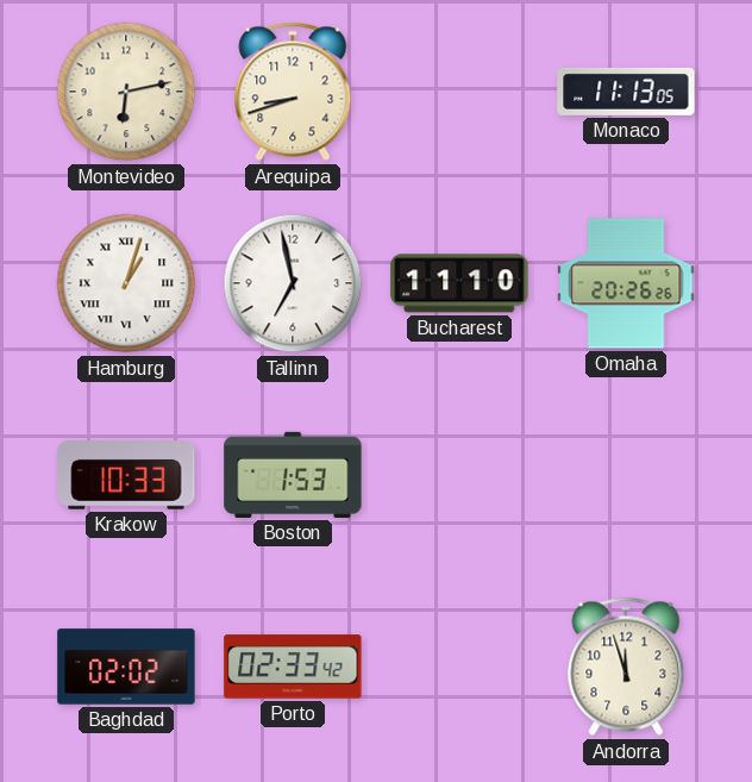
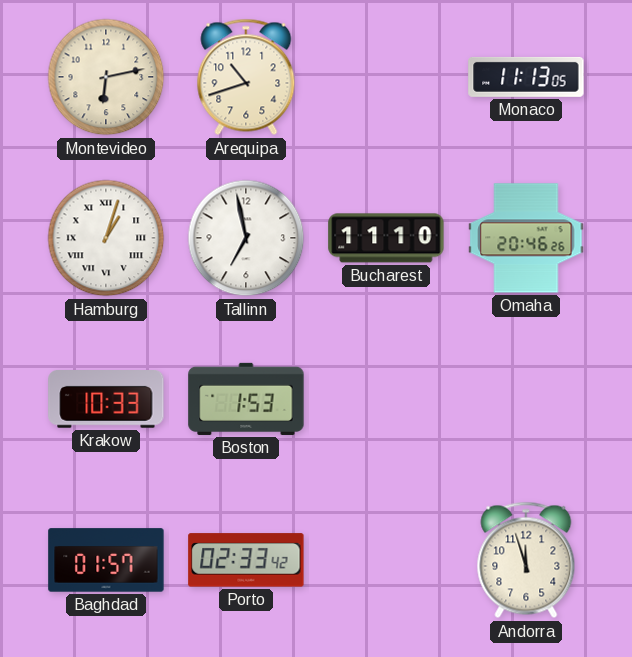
Arequipa: 8:42 -> 10:42 (246, 77)
Omaha: 20:26 -> 20:46 (526, 238)
Baghdad: 02:02 -> 01:57 (106, 560)
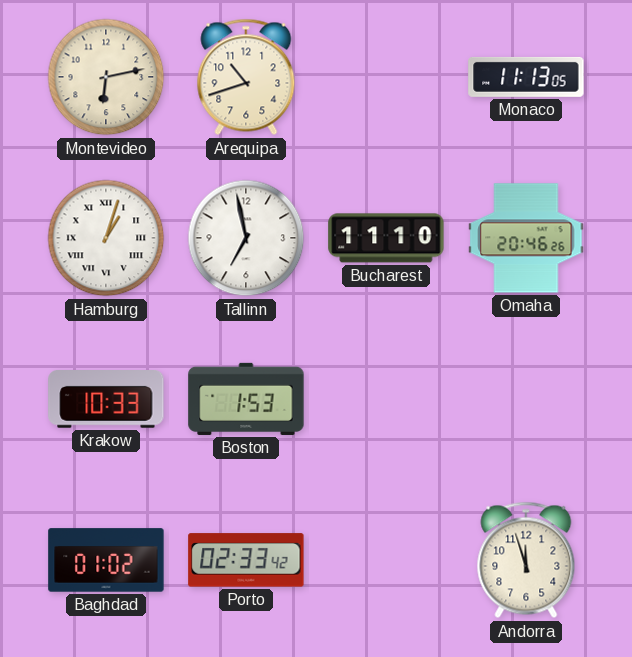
Baghdad: 01:57 -> 01:02 (106, 560)
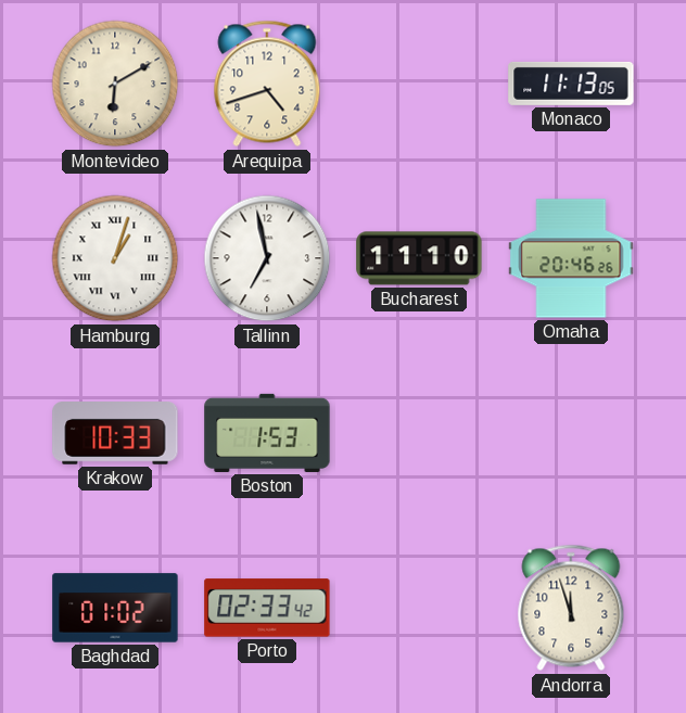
Montevideo: 6:13 -> 6:10 (115, 84)
Arequipa: 10:42 -> 4:42 (267, 84)
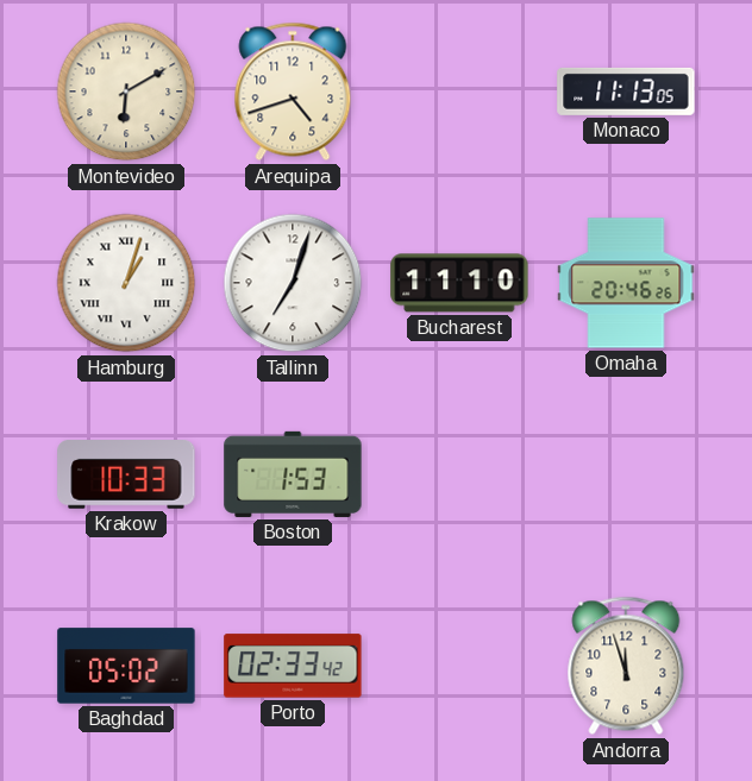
Tallinn: 6:58 -> 7:03 (293, 283)
Baghdad: 01:02 -> 05:02 (126, 666)
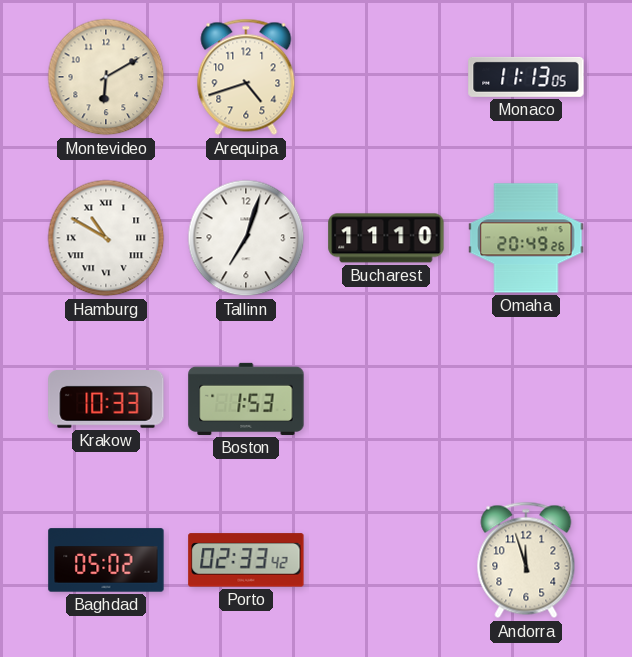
Hamburg: 1:03 -> 10:50 (106, 238)
Omaha: 20:46 -> 20:49 (526, 238)
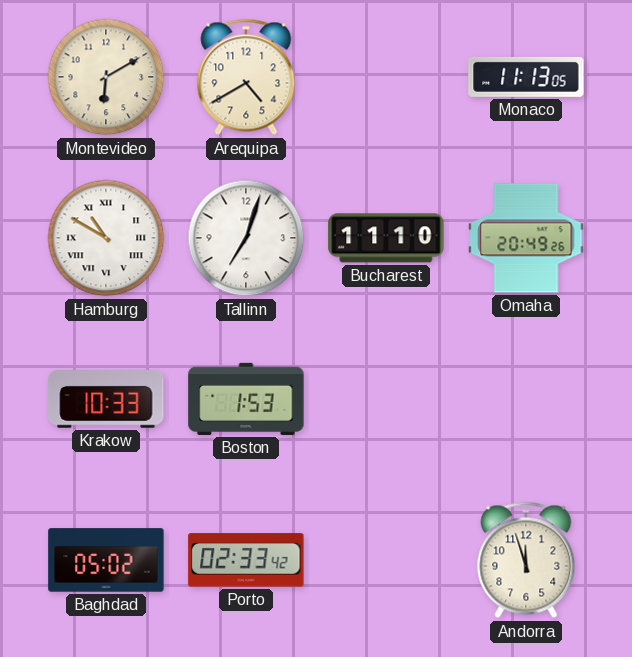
Arequipa: 4:42 -> 4:40 (246, 77)
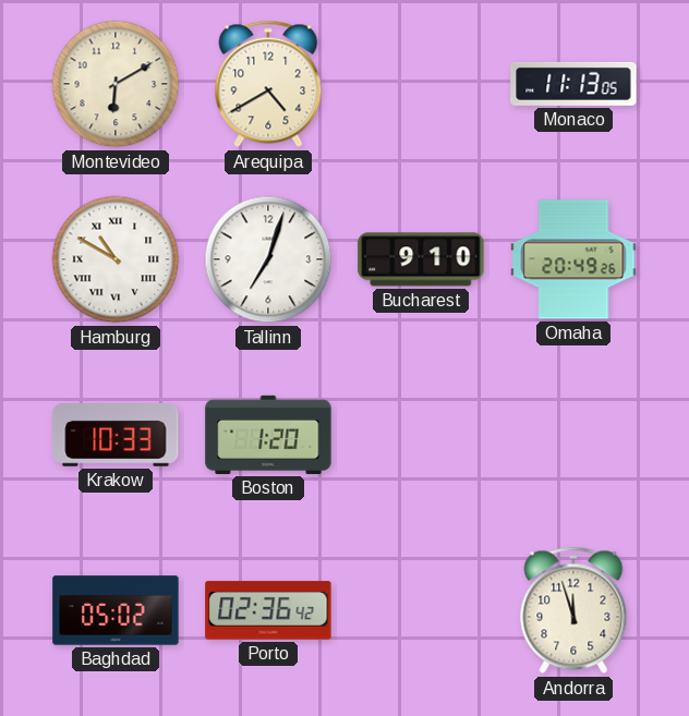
Bucharest: 11:10 -> 9:10 (421, 259)
Boston: 1:53 -> 1:20 (268, 435)
Porto: 02:33 -> 02:36 (268, 610)
